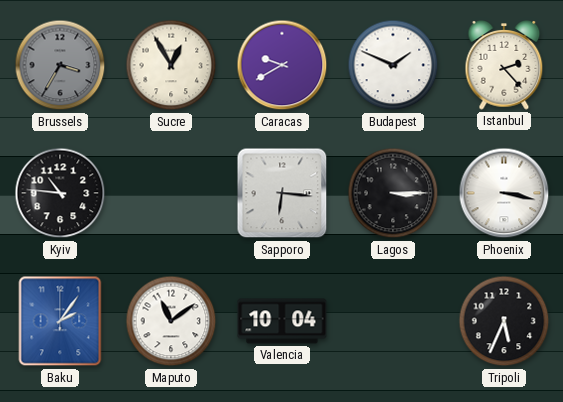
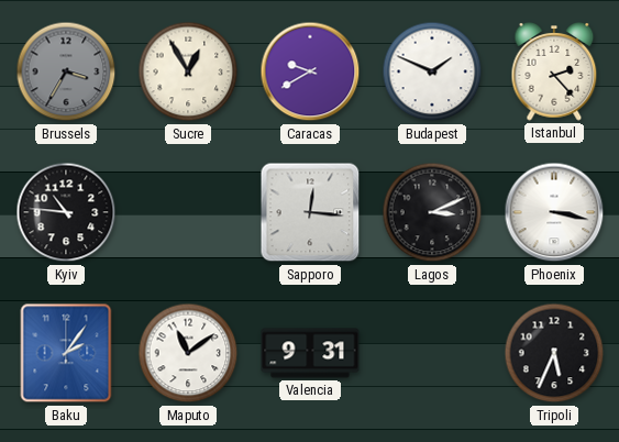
Sapporo: 6:16 -> 12:16 (310, 212)
Lagos: 3:15 -> 3:11 (432, 212)
Valencia: 10:04 -> 9:31 (310, 353)
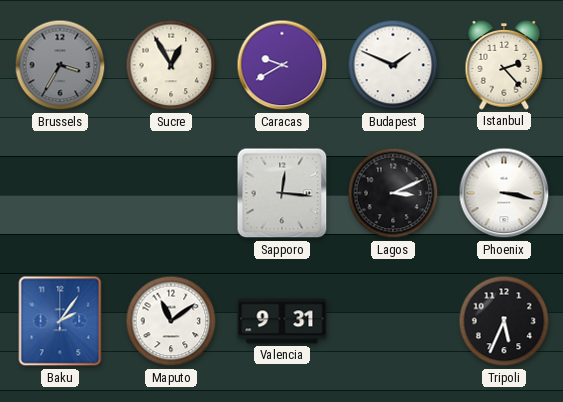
Kyiv: 10:46 -> none (66, 212)
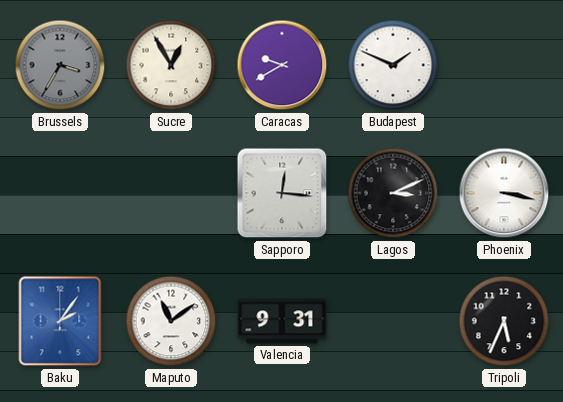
Istanbul: 2:23 -> none (504, 66)
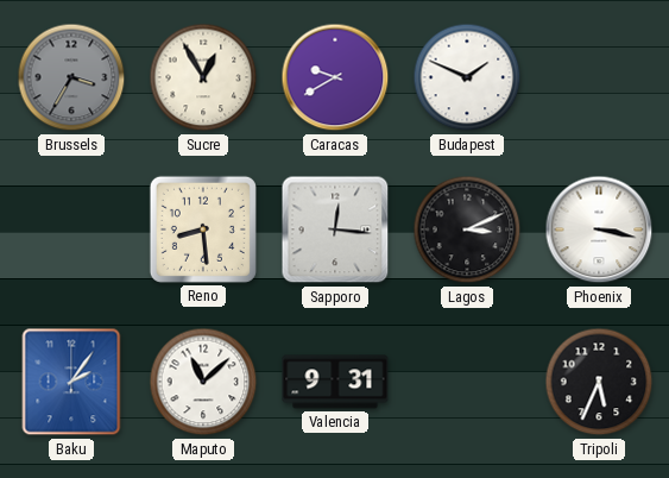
Reno: none -> 8:29 (203, 229)
Maputo: 11:09 -> 11:08 (203, 382)
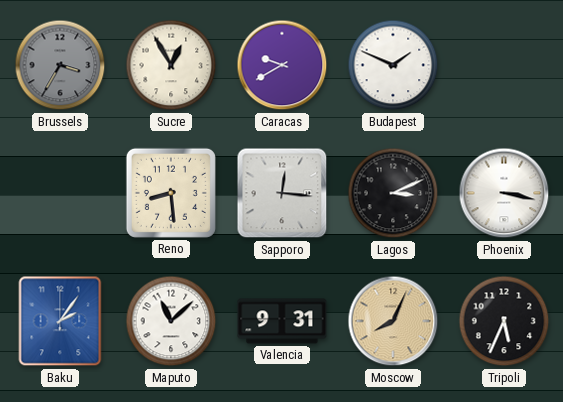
Moscow: none -> 8:04 (393, 321)
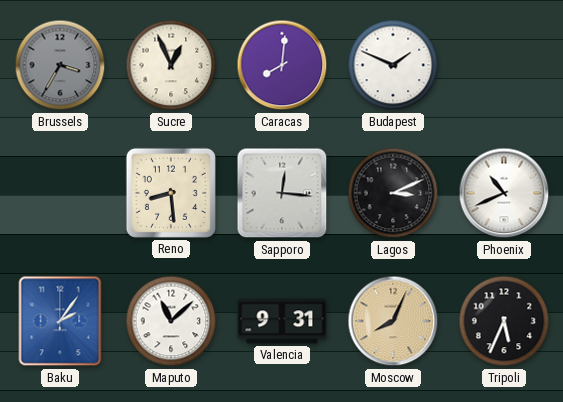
Sucre: 12:55 -> 12:56 (171, 65)
Caracas: 9:40 -> 8:01 (282, 65)
Phoenix: 3:17 -> 10:41 (504, 193)
